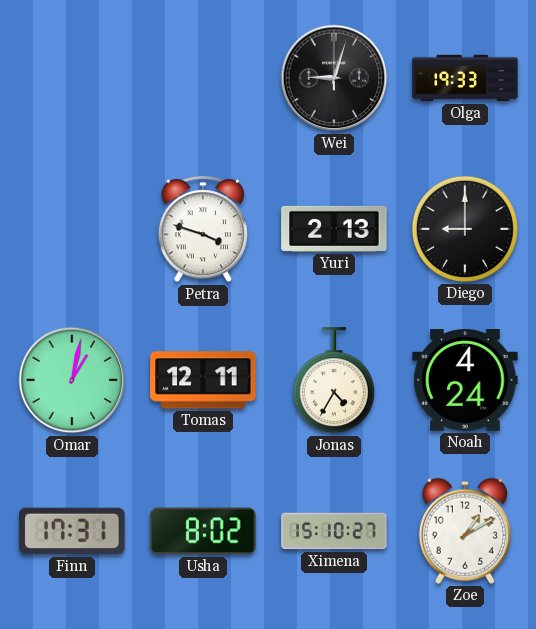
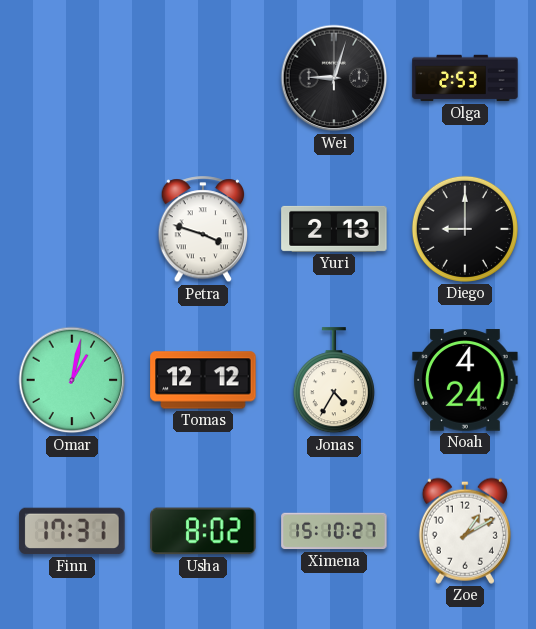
Olga: 19:33 -> 2:53 (465, 78)
Tomas: 12:11 -> 12:12 (203, 380)
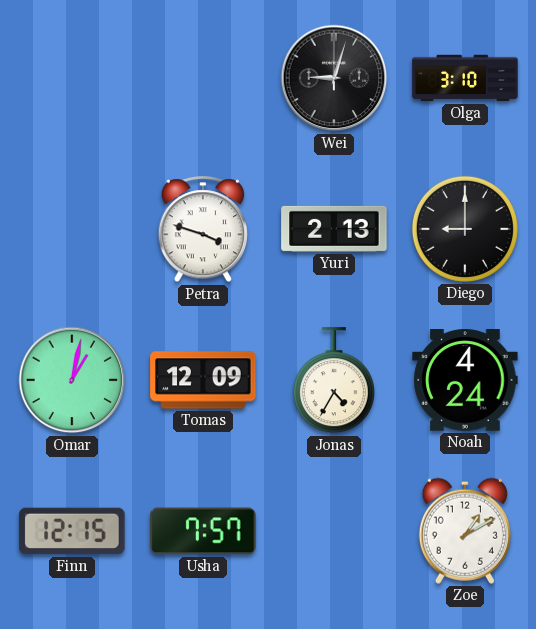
Olga: 2:53 -> 3:10 (465, 78)
Tomas: 12:12 -> 12:09 (203, 380)
Finn: 17:31 -> 12:15 (72, 531)
Usha: 8:02 -> 7:57 (203, 531)
Ximena: 15:10 -> none (334, 531)
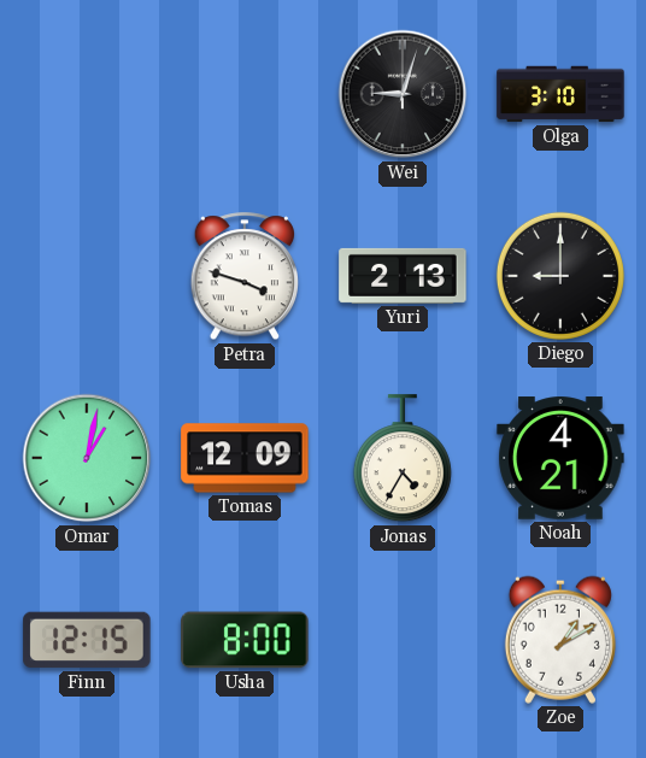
Noah: 4:24 -> 4:21 (560, 458)
Usha: 7:57 -> 8:00 (245, 640)
